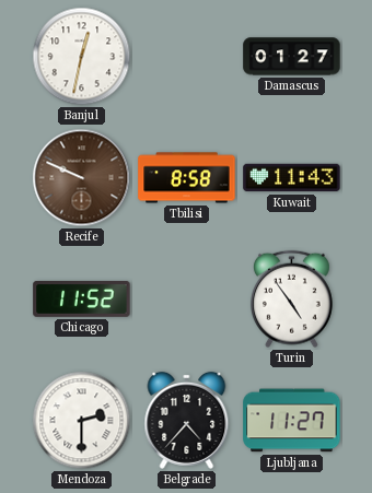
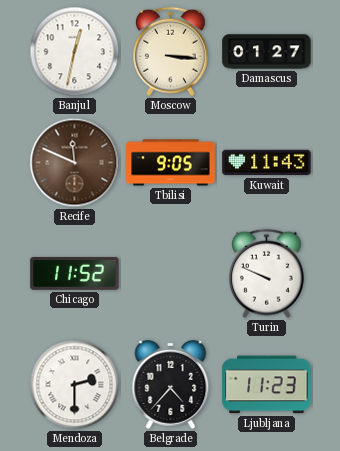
Moscow: none -> 3:16 (170, 52)
Recife: 9:49 -> 11:49 (75, 163)
Tbilisi: 8:58 -> 9:05 (171, 163)
Turin: 4:54 -> 9:49 (266, 274)
Ljubljana: 11:27 -> 11:23 (267, 385)
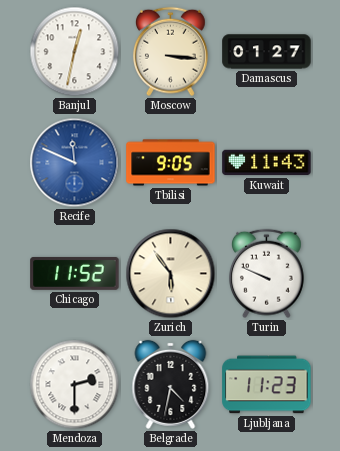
Recife dial: brown -> blue (75, 163)
Zurich: none -> 5:54 (171, 274)
Belgrade: 4:37 -> 4:32 (171, 384)
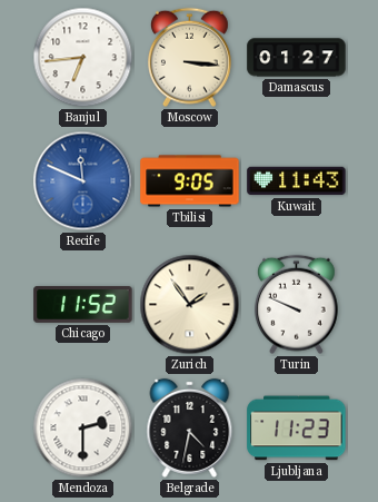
Banjul: 12:32 -> 6:44 (83, 58)
Zurich: 5:54 -> 1:54 (190, 305)
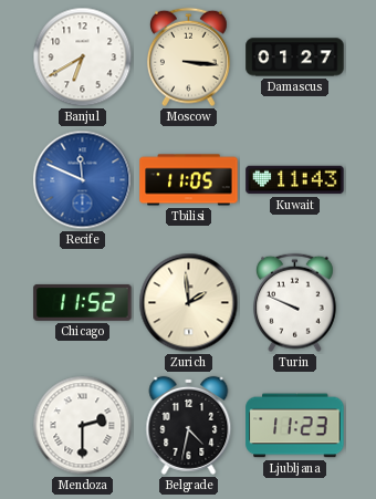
Banjul: 6:44 -> 6:40 (83, 58)
Tbilisi: 9:05 -> 11:05 (189, 180)
Zurich: 1:54 -> 1:59 (189, 303)
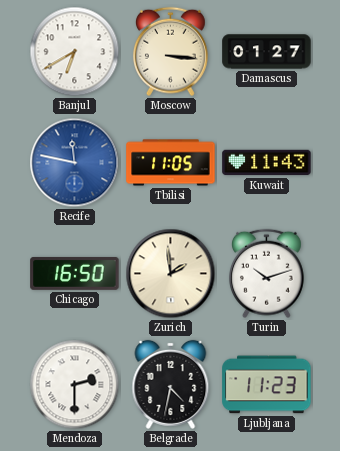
Recife: 11:49 -> 11:47 (75, 163)
Chicago: 11:52 -> 16:50 (75, 273)
Turin: 9:49 -> 10:12 (266, 274)
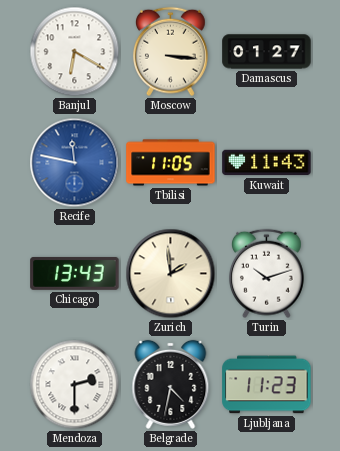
Banjul: 6:40 -> 6:20 (75, 52)
Chicago: 16:50 -> 13:43 (75, 273)
